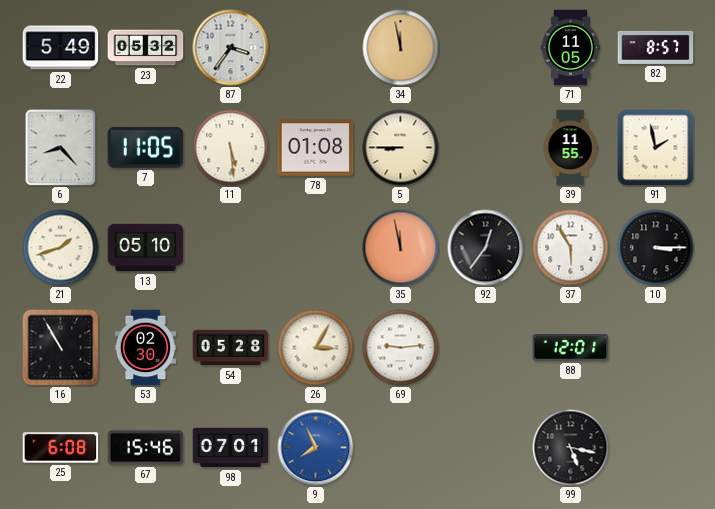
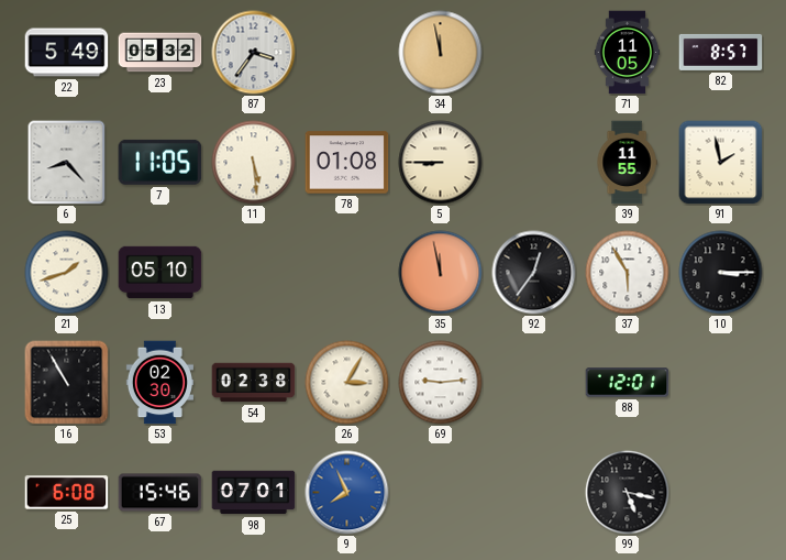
54: 05:28 -> 02:38 (254, 383)
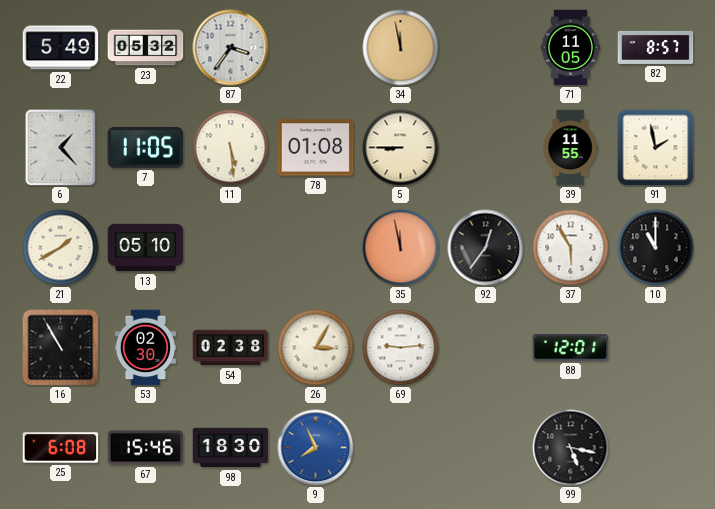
6: 8:23 -> 1:23 (61, 148)
21: 1:42 -> 1:40 (61, 248)
10: 3:15 -> 11:00 (656, 248)
98: 07:01 -> 18:30 (231, 448)
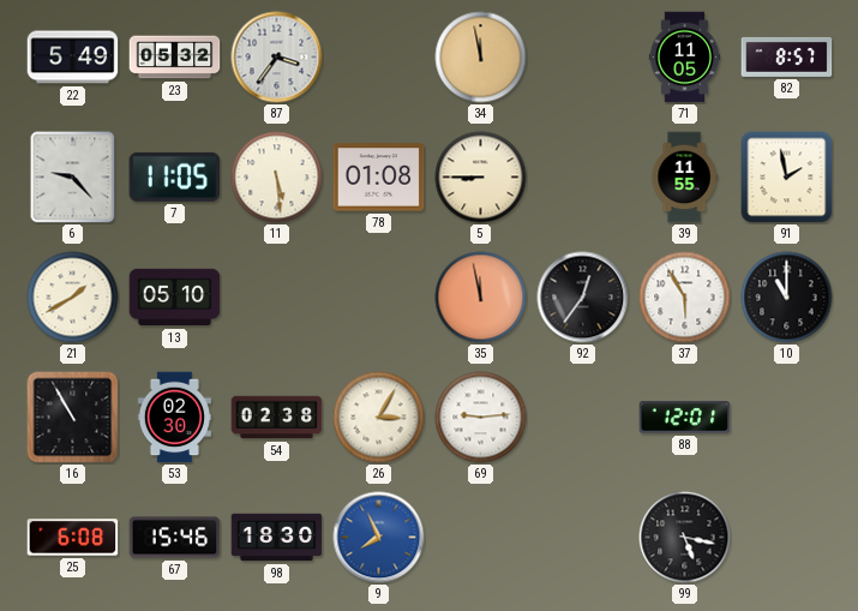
6: 1:23 -> 9:23 (73, 178)
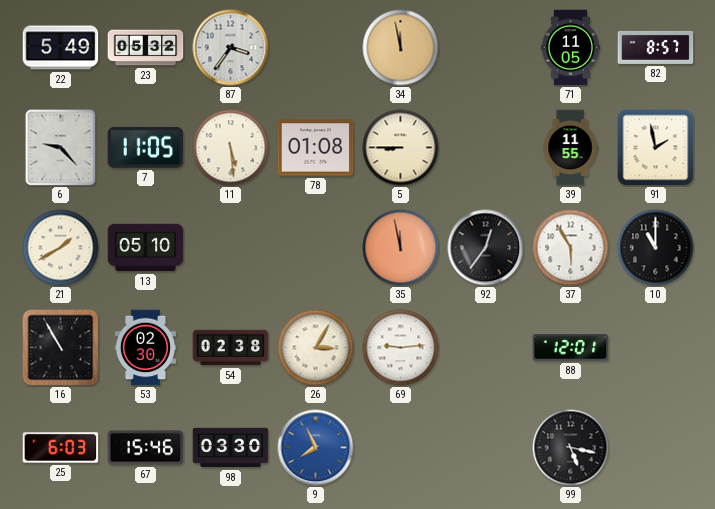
25: 6:08 -> 6:03 (61, 448)
98: 18:30 -> 03:30 (231, 448)
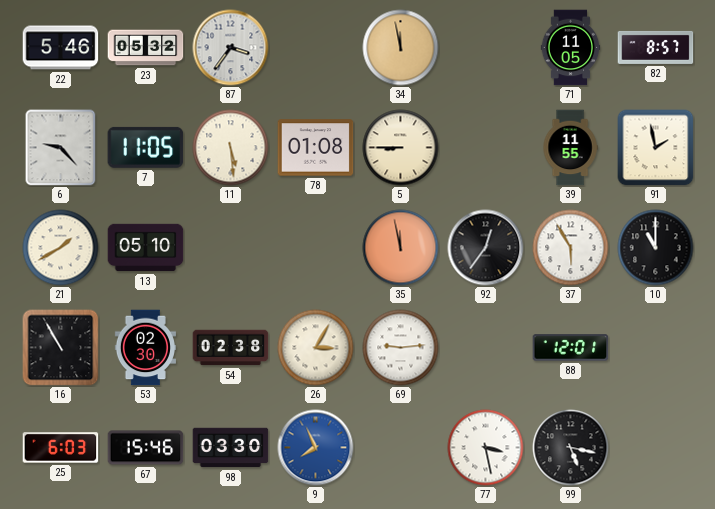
22: 5:49 -> 5:46 (61, 48)
77: none -> 3:28 (486, 448)
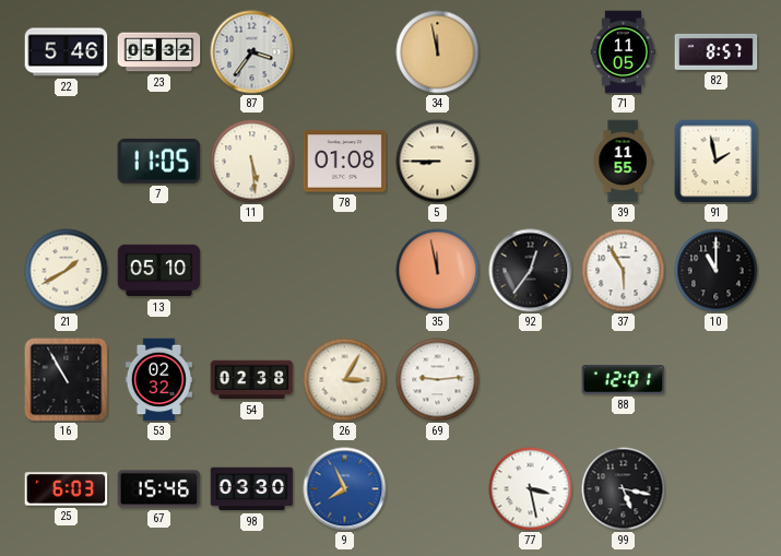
6: 9:23 -> none (61, 148)
53: 02:30 -> 02:32 (158, 380)
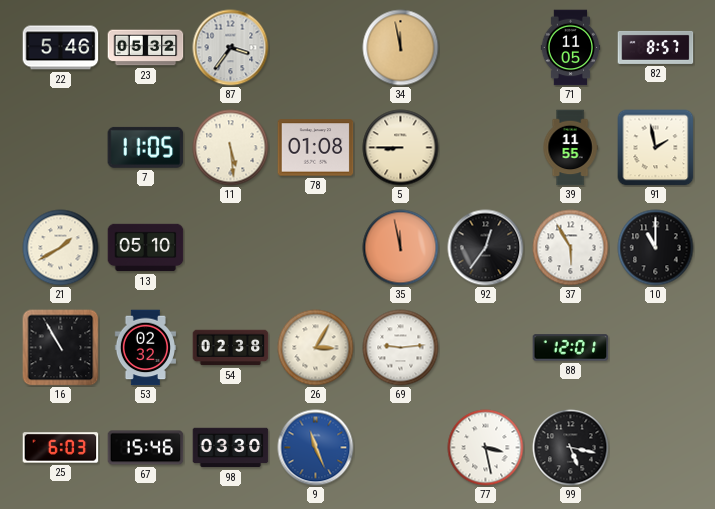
9: 7:56 -> 11:26 (316, 448)
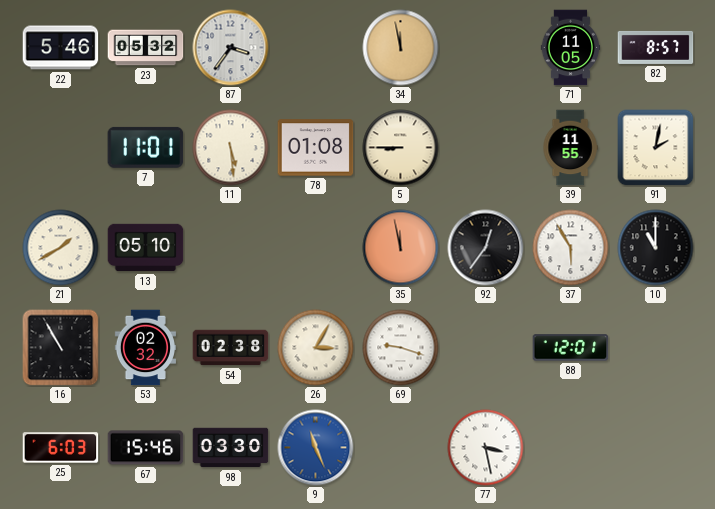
7: 11:05 -> 11:01 (146, 147)
91: 1:58 -> 2:02 (656, 148)
69: 9:14 -> 9:18 (401, 348)
99: 5:17 -> none (571, 448)
